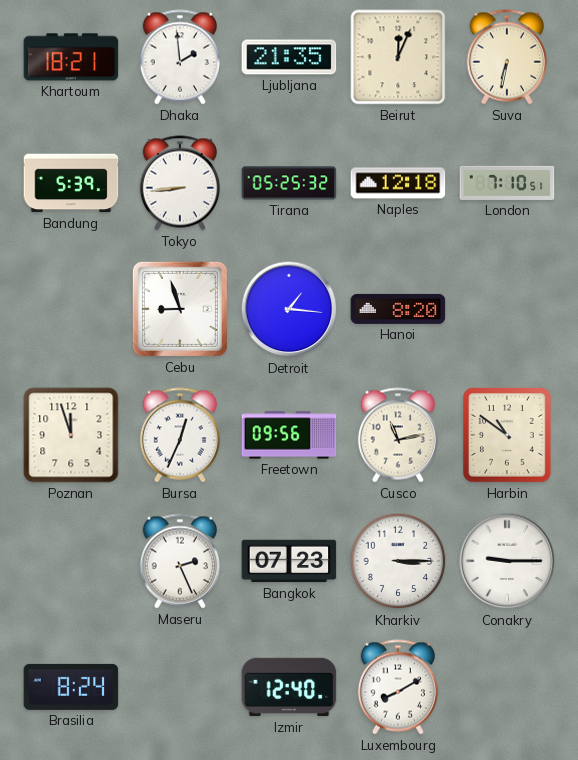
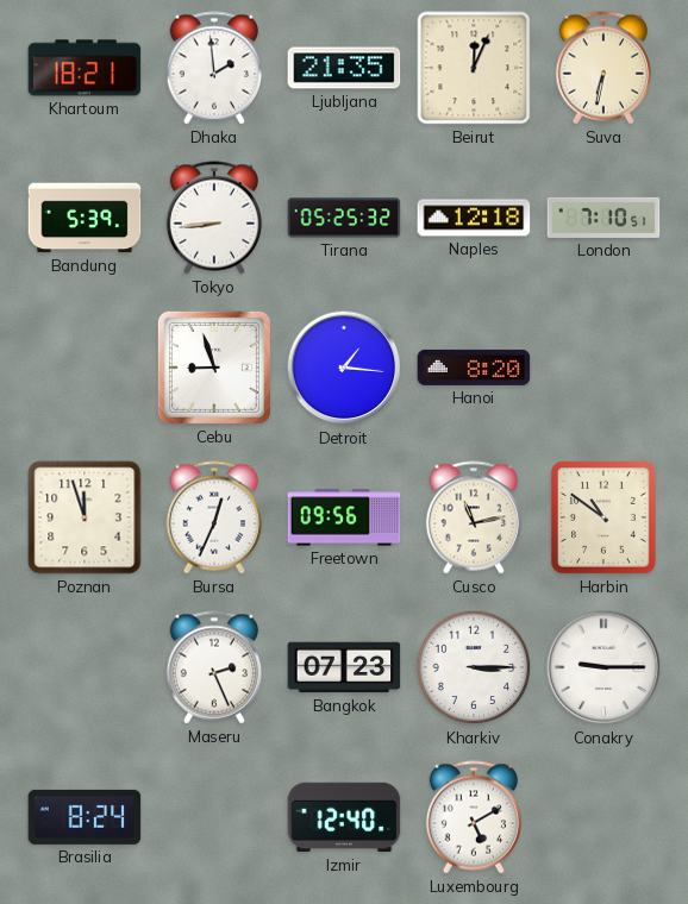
Luxembourg: 8:10 -> 5:10 (473, 817)
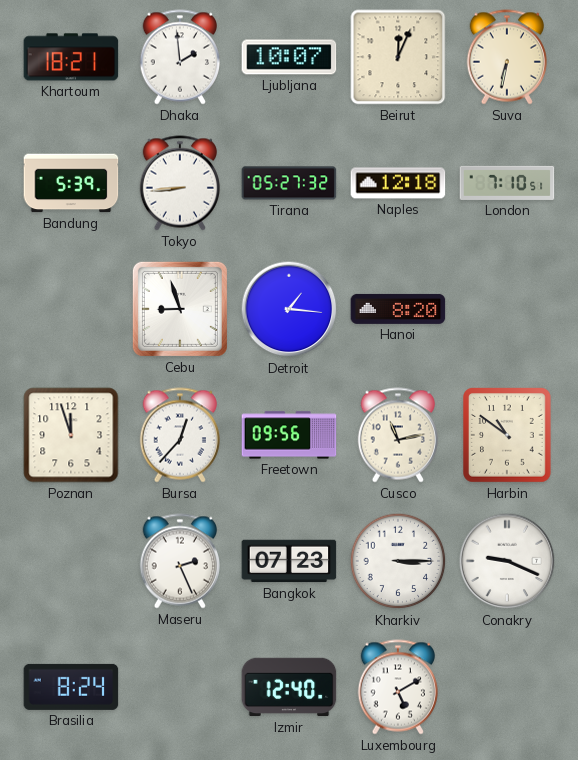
Ljubljana: 21:35 -> 10:07 (289, 57)
Tirana: 05:25 -> 05:27 (289, 183)
Bursa: 12:34 -> 12:37 (179, 435)
Conakry: 9:15 -> 9:19 (507, 561)
